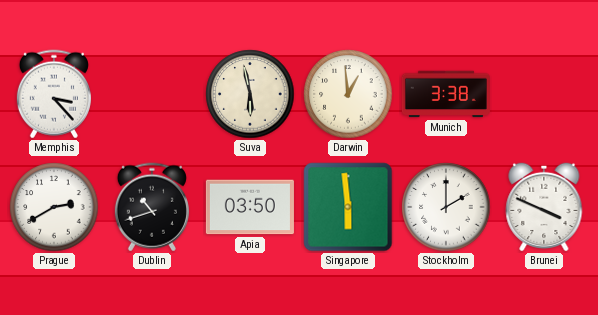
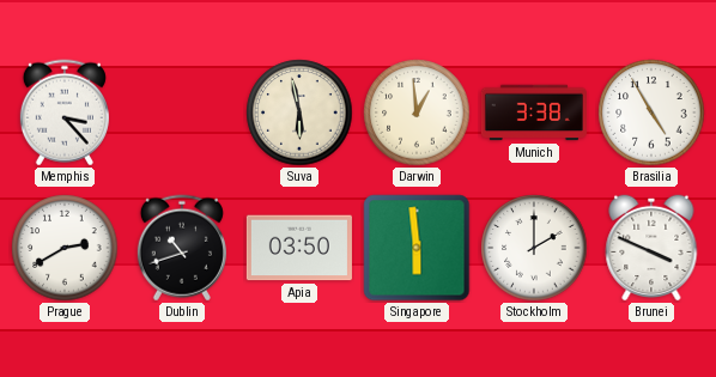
Brasilia: none -> 4:55 (651, 113)
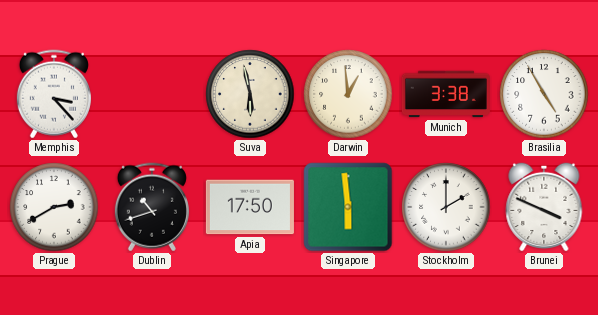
Apia: 03:50 -> 17:50 (250, 207)
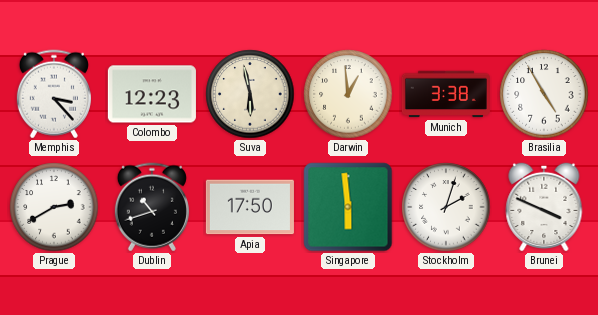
Colombo: none -> 12:23 (152, 94)
Stockholm: 2:00 -> 2:03 (446, 207)
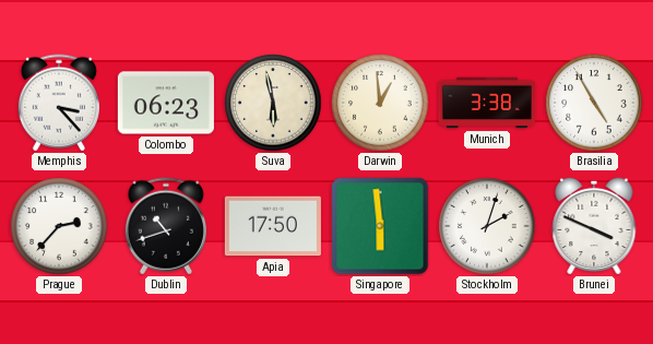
Colombo: 12:23 -> 06:23 (166, 103)
Prague: 2:40 -> 2:37 (59, 226)
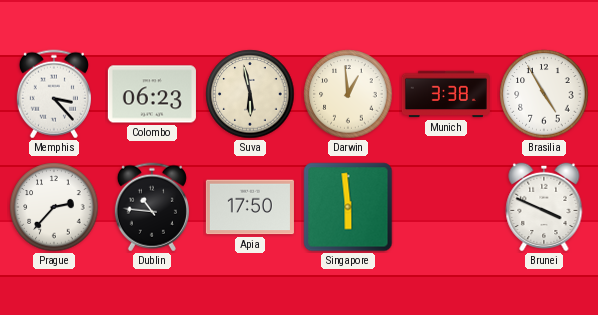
Dublin: 10:42 -> 10:46 (152, 207)
Stockholm: 2:03 -> none (487, 226)
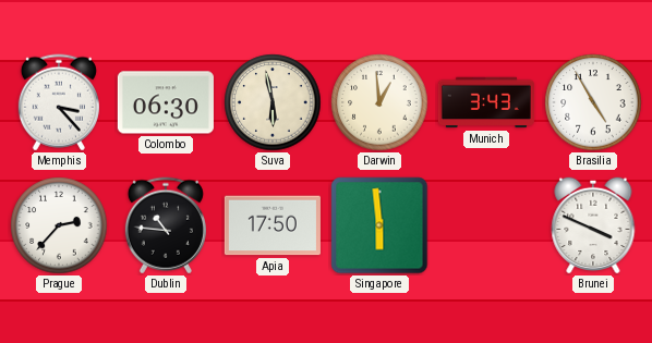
Colombo: 06:23 -> 06:30 (166, 102)
Munich: 3:38 -> 3:43 (486, 102)
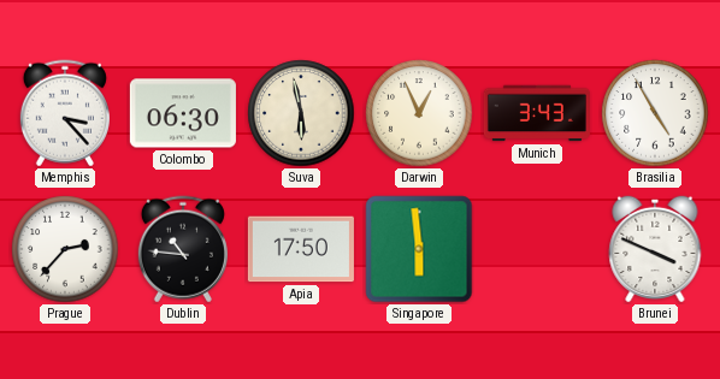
Darwin: 12:59 -> 12:56 (419, 113)
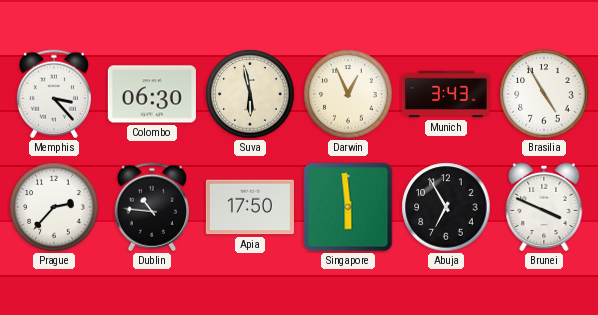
Abuja: none -> 6:55 (446, 207)
